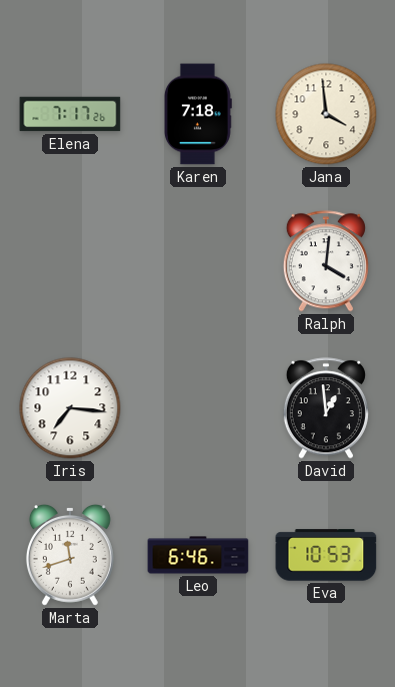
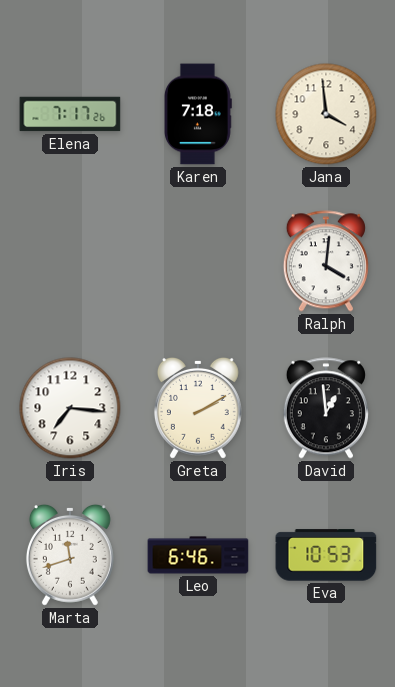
Greta: none -> 2:10 (198, 408)
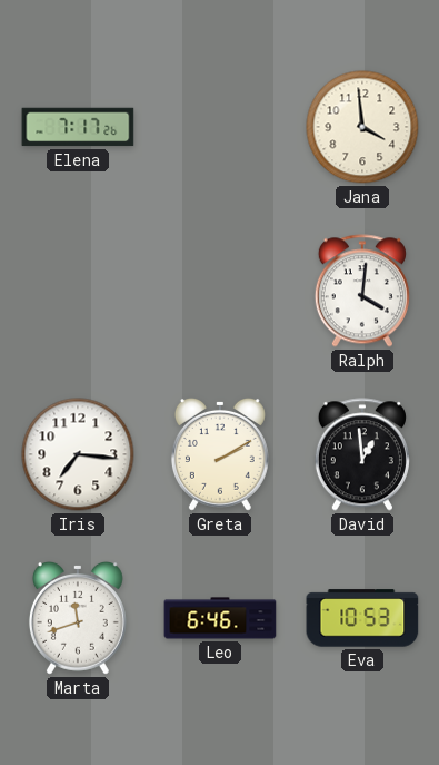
Karen: 7:18 -> none (199, 114)
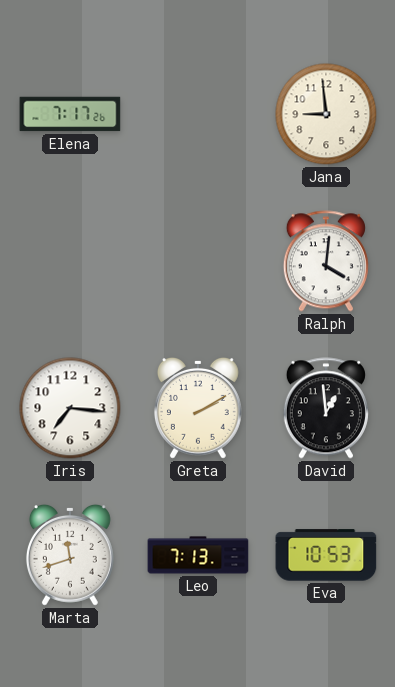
Jana: 3:59 -> 8:59 (326, 114)
Leo: 6:46 -> 7:13 (198, 555)
